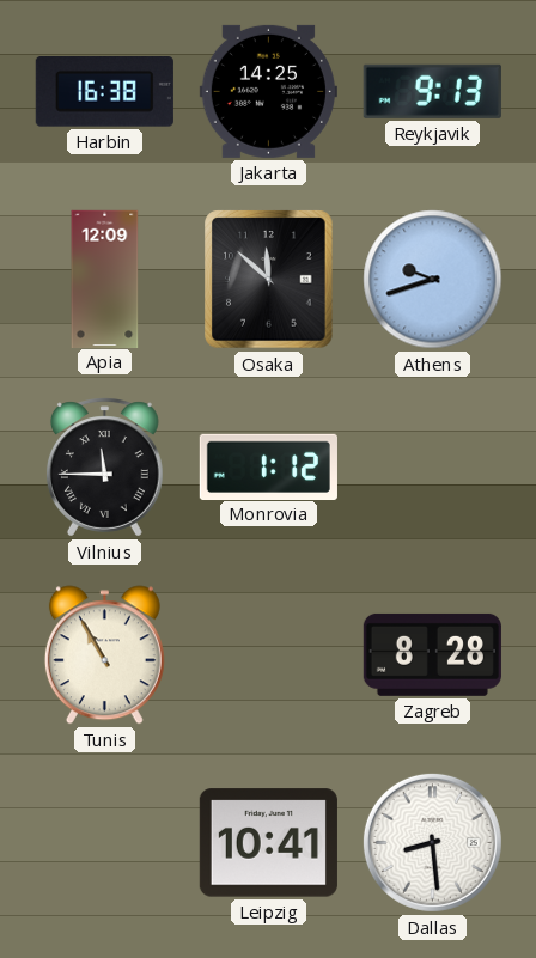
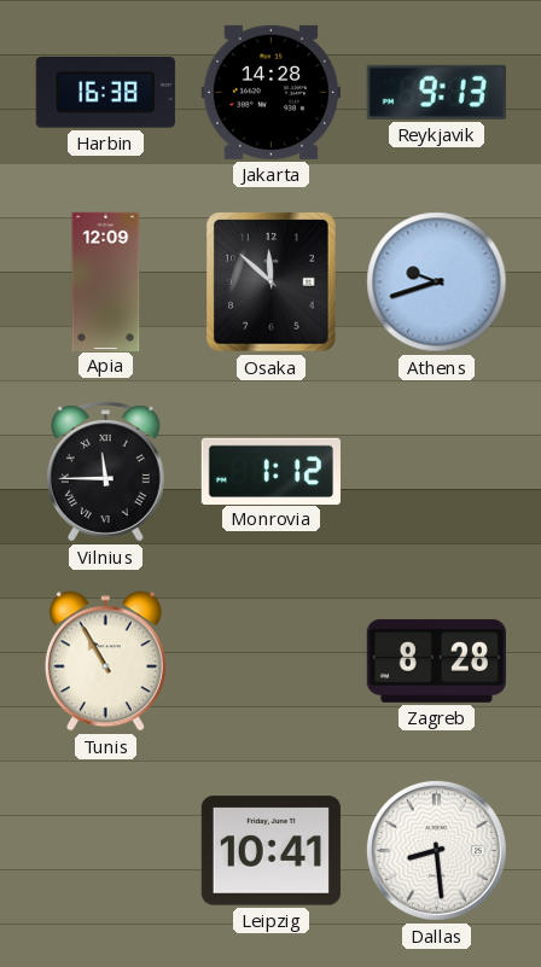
Jakarta: 14:25 -> 14:28 (270, 92)
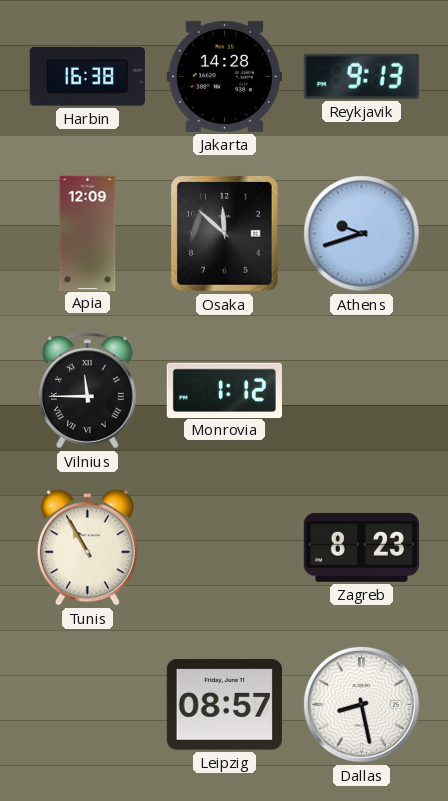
Zagreb: 8:28 -> 8:23 (361, 547)
Leipzig: 10:41 -> 08:57 (224, 705)
Dallas: 8:29 -> 8:28 (361, 704)
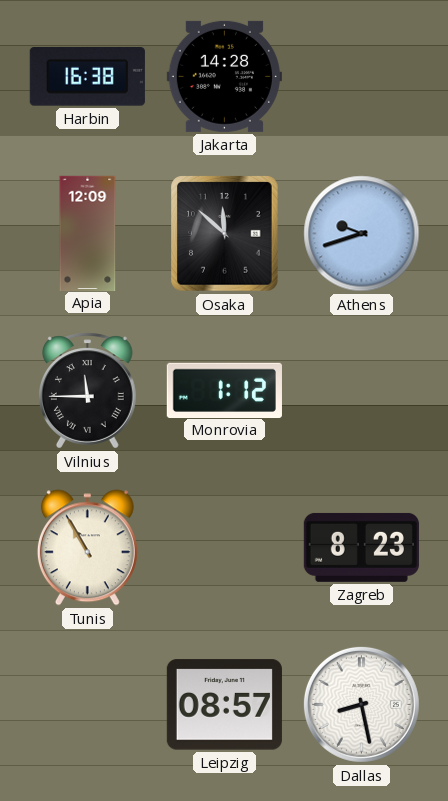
Reykjavik: 9:13 -> none (361, 76)
